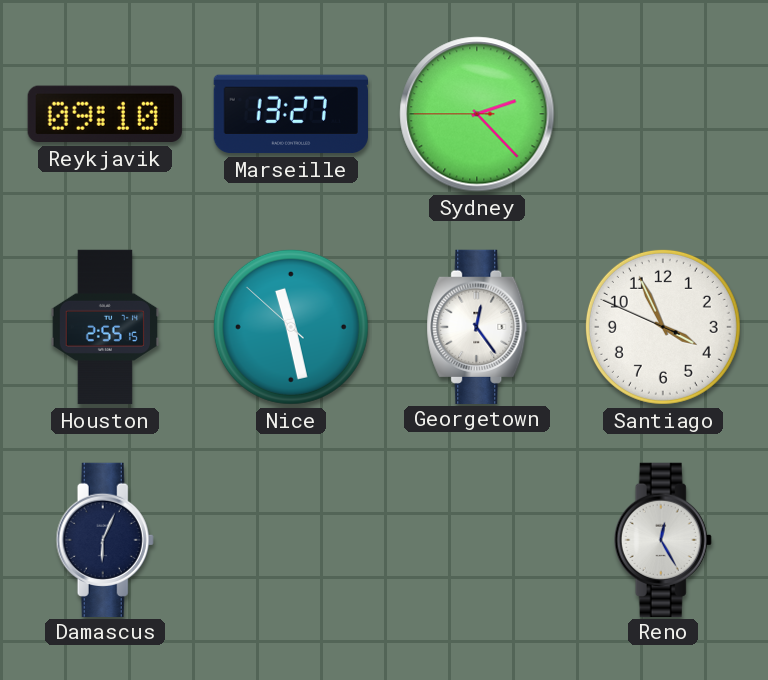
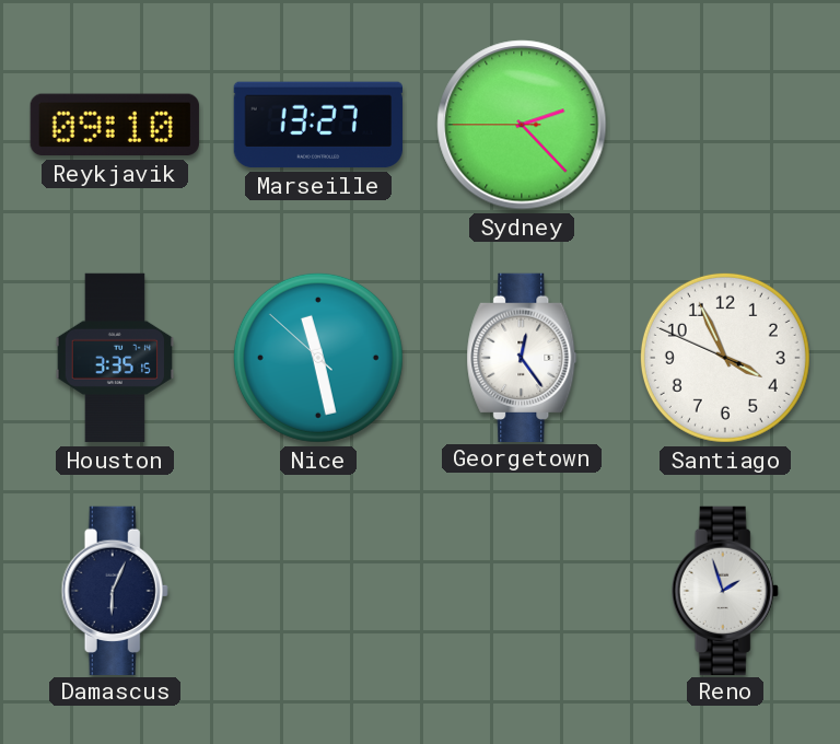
Houston: 2:55 -> 3:35 (114, 358)
Reno: 12:25 -> 1:57 (725, 590)
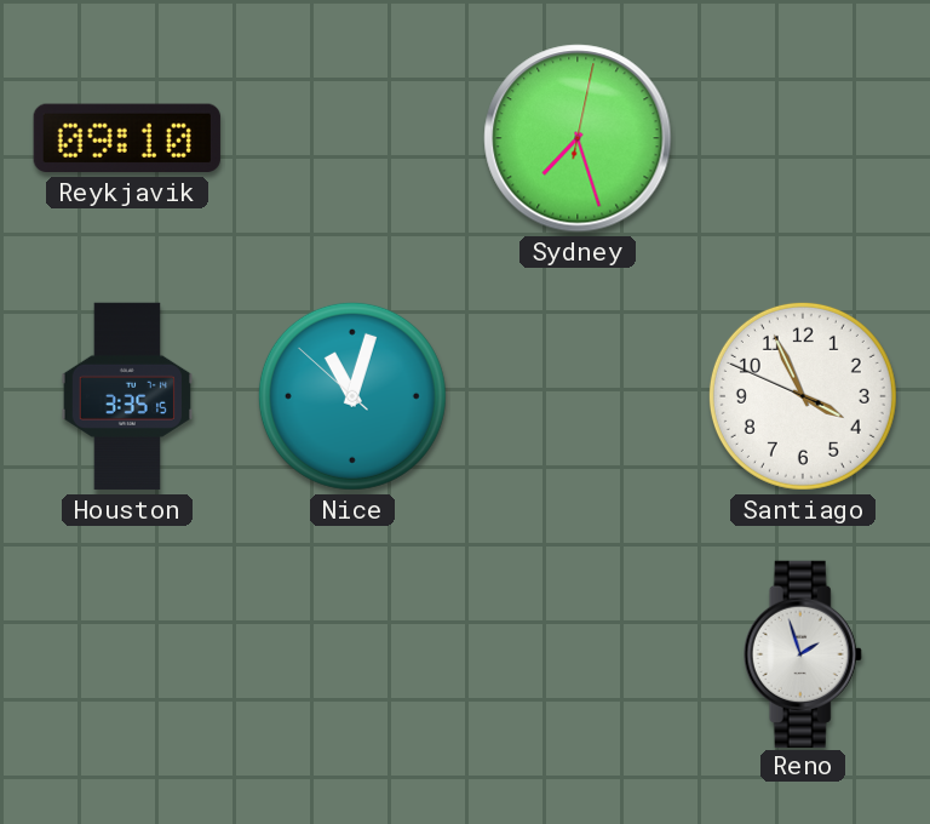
Marseille: 13:27 -> none (317, 125)
Sydney: 2:22 -> 7:27 (578, 138)
Nice: 11:27 -> 11:02 (352, 396)
Georgetown: 12:24 -> none (522, 357)
Damascus: 6:04 -> none (115, 590)
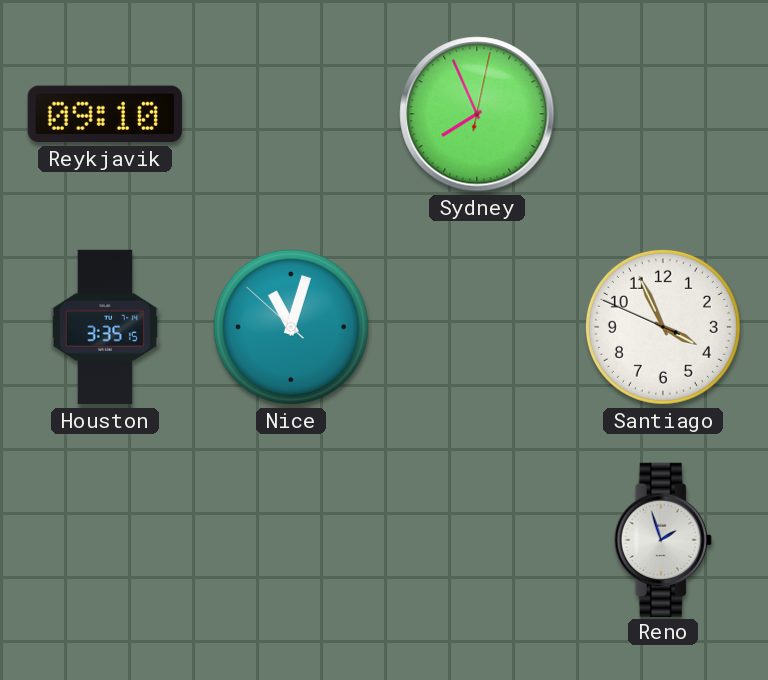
Sydney: 7:27 -> 7:56 (477, 114)
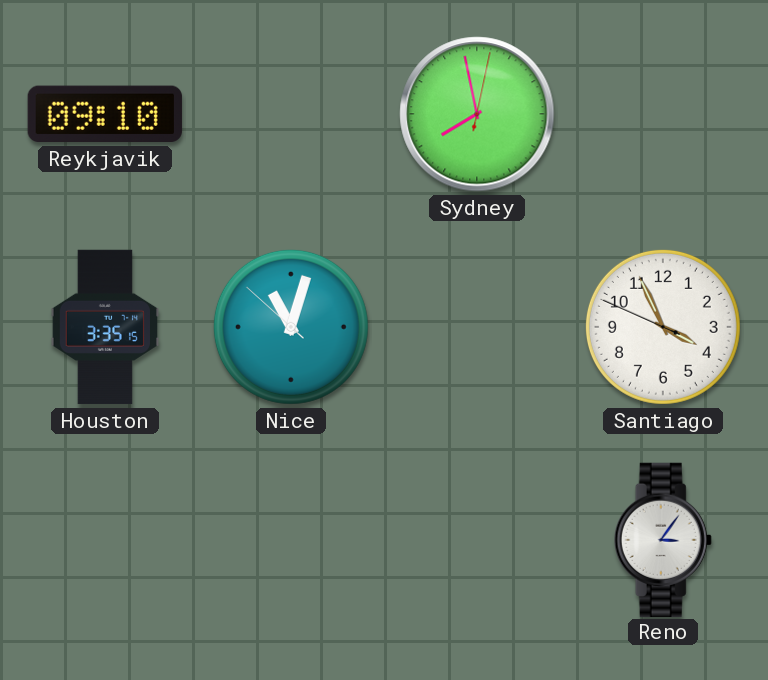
Sydney: 7:56 -> 7:58 (477, 114)
Reno: 1:57 -> 3:06 (663, 539)
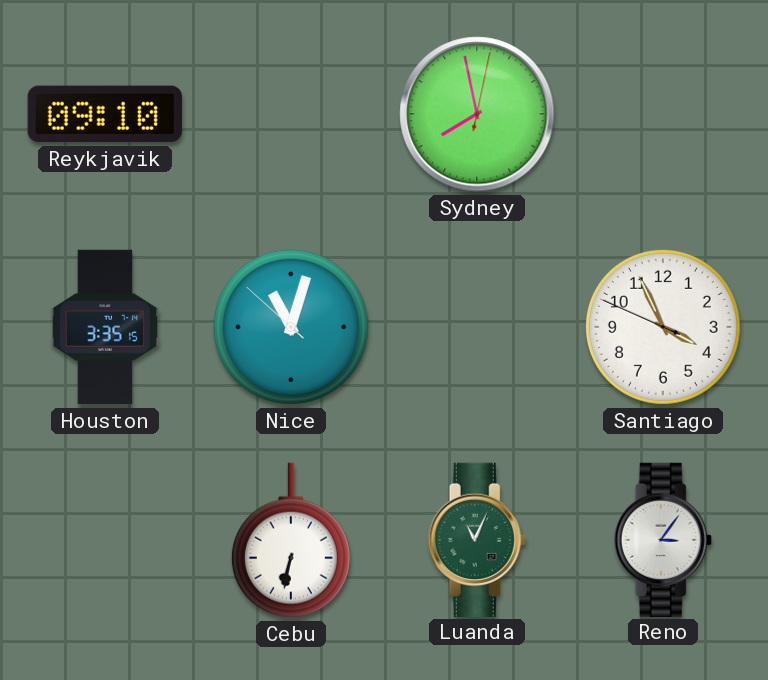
Cebu: none -> 6:32 (291, 540)
Luanda: none -> 11:04 (477, 539)
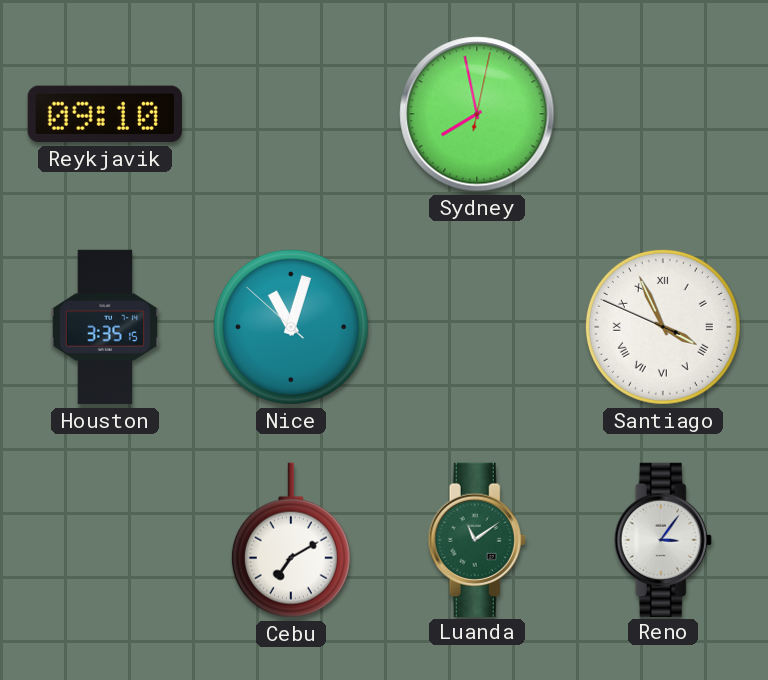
Santiago numerals: Arabic -> Roman (663, 327)
Cebu: 6:32 -> 7:10 (291, 540)
Luanda: 11:04 -> 11:09 (477, 539)
